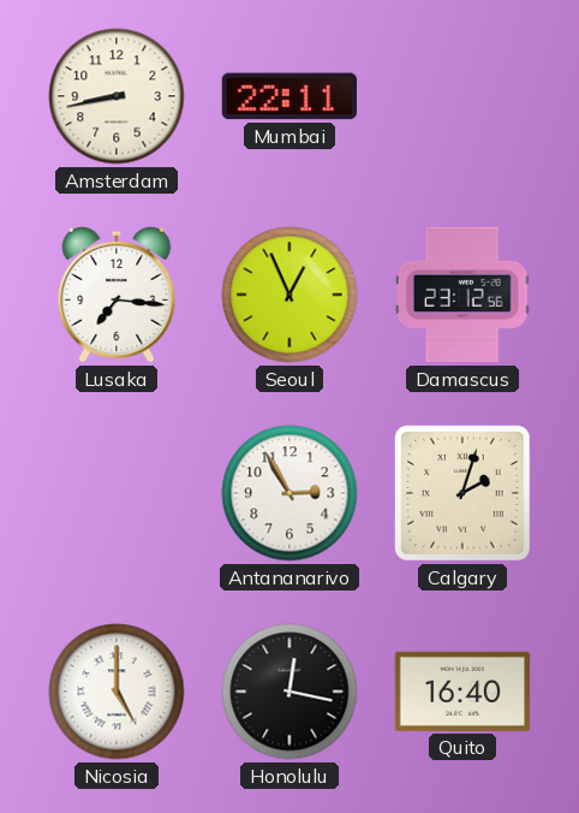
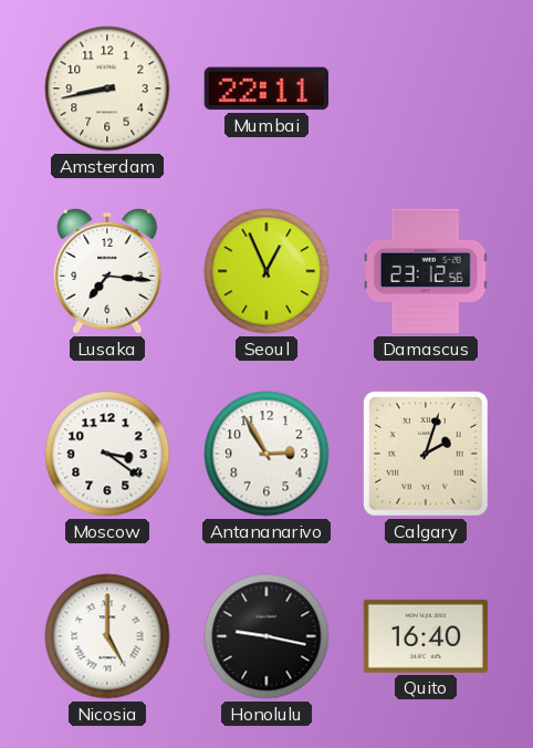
Moscow: none -> 3:21 (107, 454)
Honolulu: 12:17 -> 9:17 (266, 636)
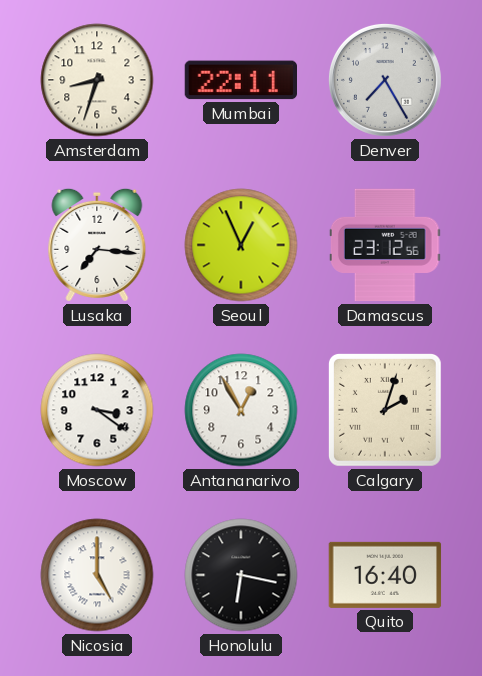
Amsterdam: 8:43 -> 8:33 (97, 80)
Denver: none -> 7:25 (385, 80)
Antananarivo: 2:55 -> 12:55 (241, 410)
Honolulu: 9:17 -> 6:17 (241, 575)
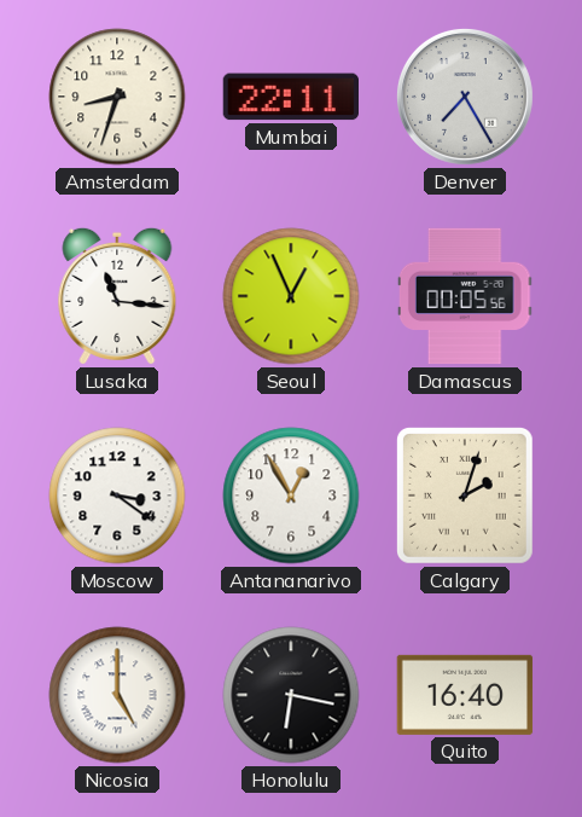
Lusaka: 7:16 -> 11:16 (117, 296)
Damascus: 23:12 -> 00:05 (465, 296)
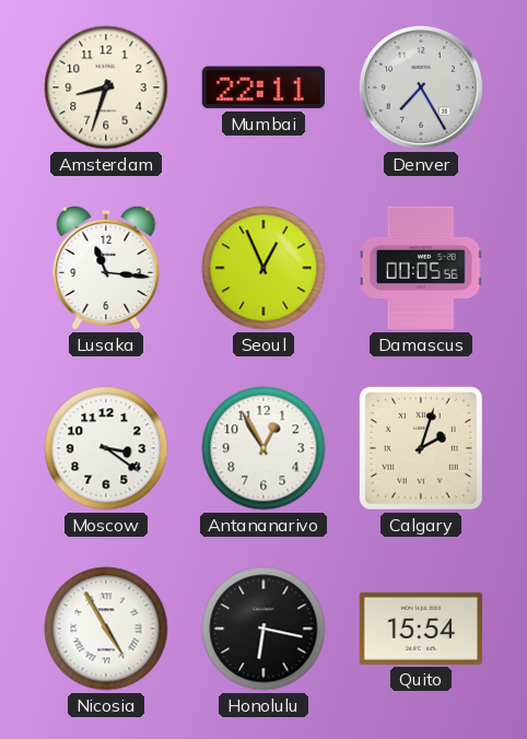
Nicosia: 5:00 -> 4:55 (106, 629)
Quito: 16:40 -> 15:54 (421, 629)
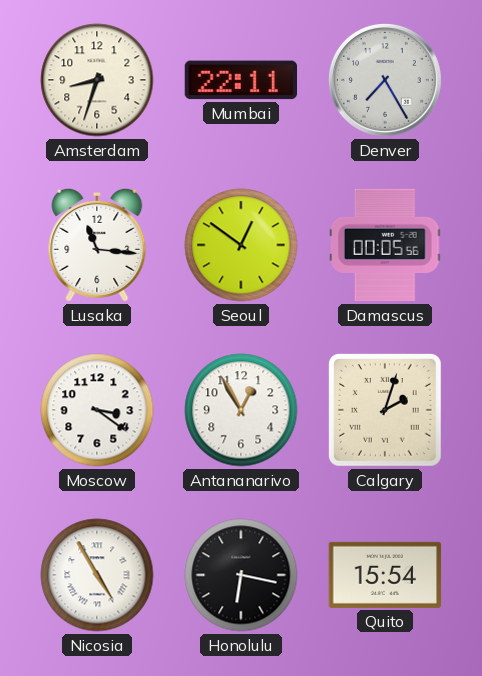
Seoul: 12:56 -> 12:51 (241, 245)
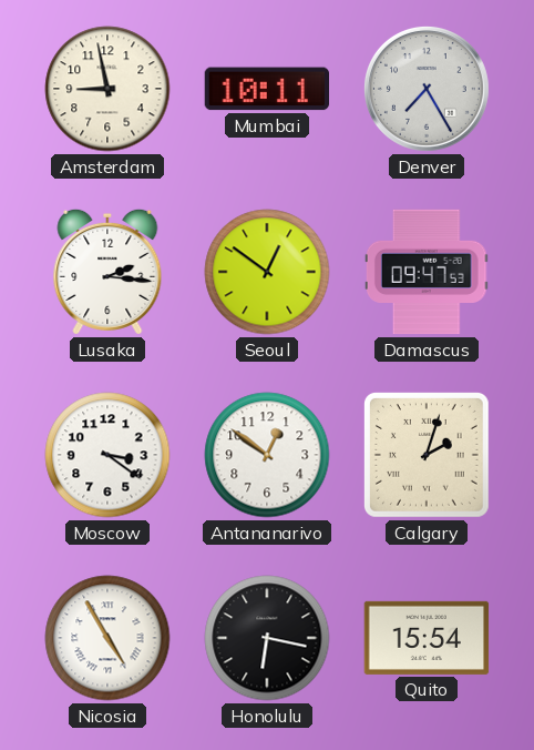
Amsterdam: 8:33 -> 8:58 (107, 89)
Mumbai: 22:11 -> 10:11 (266, 89)
Lusaka: 11:16 -> 2:16 (107, 272)
Damascus: 00:05 -> 09:47 (427, 272)
Antananarivo: 12:55 -> 12:51 (267, 455)
